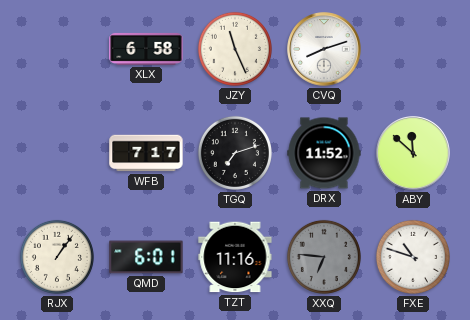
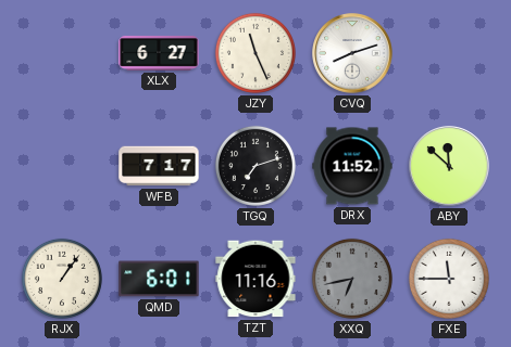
XLX: 6:58 -> 6:27 (159, 53)
XXQ: 6:46 -> 6:43 (352, 279)
FXE: 10:48 -> 11:45 (449, 279)
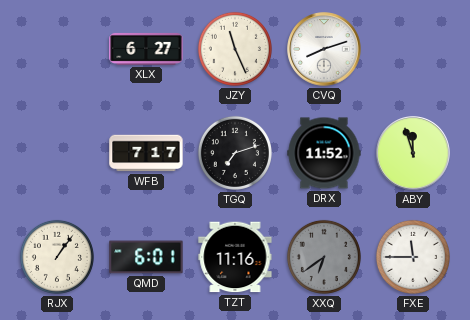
ABY: 11:52 -> 11:57 (413, 153)
XXQ: 6:43 -> 6:39 (324, 257)
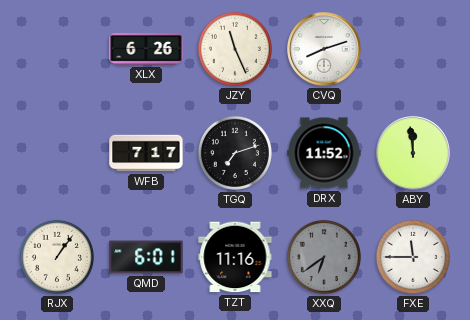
XLX: 6:27 -> 6:26 (146, 49)
ABY: 11:57 -> 11:59 (413, 153)
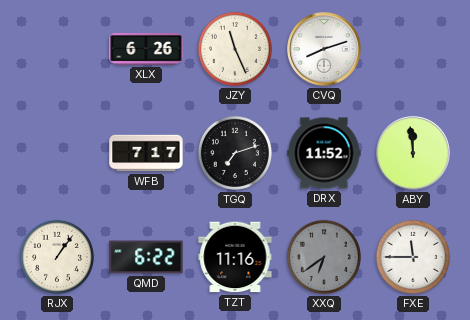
QMD: 6:01 -> 6:22 (146, 257)
